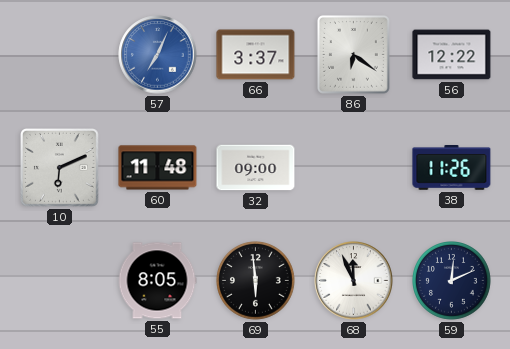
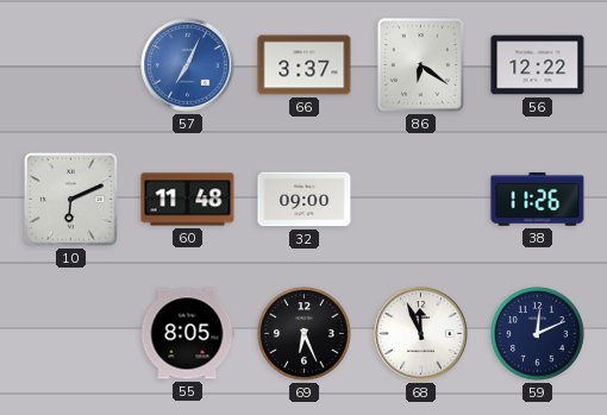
69: 5:59 -> 6:26 (305, 334)
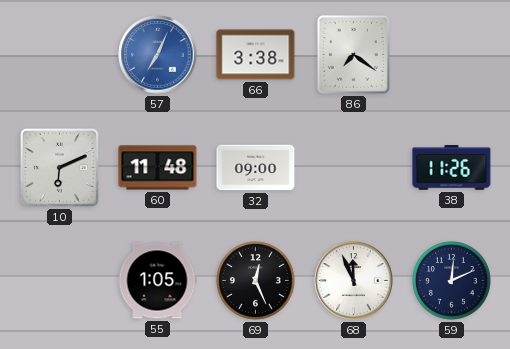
66: 3:37 -> 3:38 (256, 55)
86: 6:21 -> 7:21 (353, 54)
56: 12:22 -> none (538, 65)
55: 8:05 -> 1:05 (157, 281)
69: 6:26 -> 12:26 (256, 281)
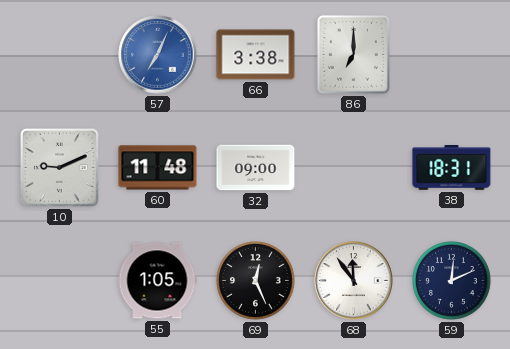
86: 7:21 -> 7:00 (353, 54)
10: 6:11 -> 9:11 (60, 168)
38: 11:26 -> 18:31 (452, 168)
68: 11:56 -> 11:54 (354, 281)
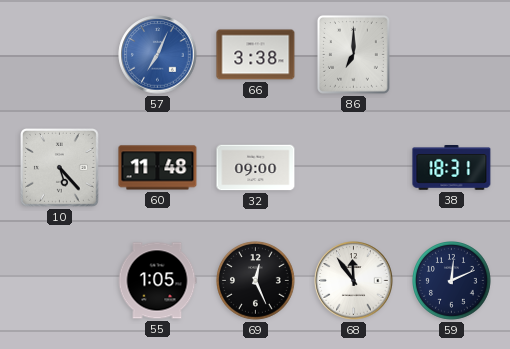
10: 9:11 -> 5:23 (60, 168)
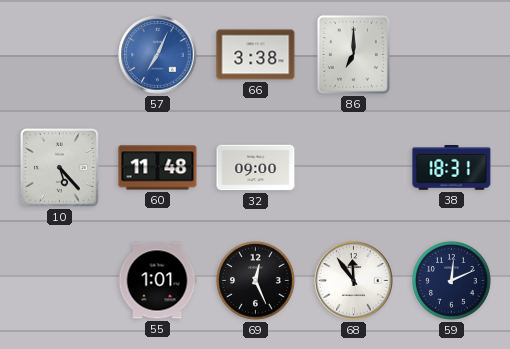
55: 1:05 -> 1:01 (157, 281)
